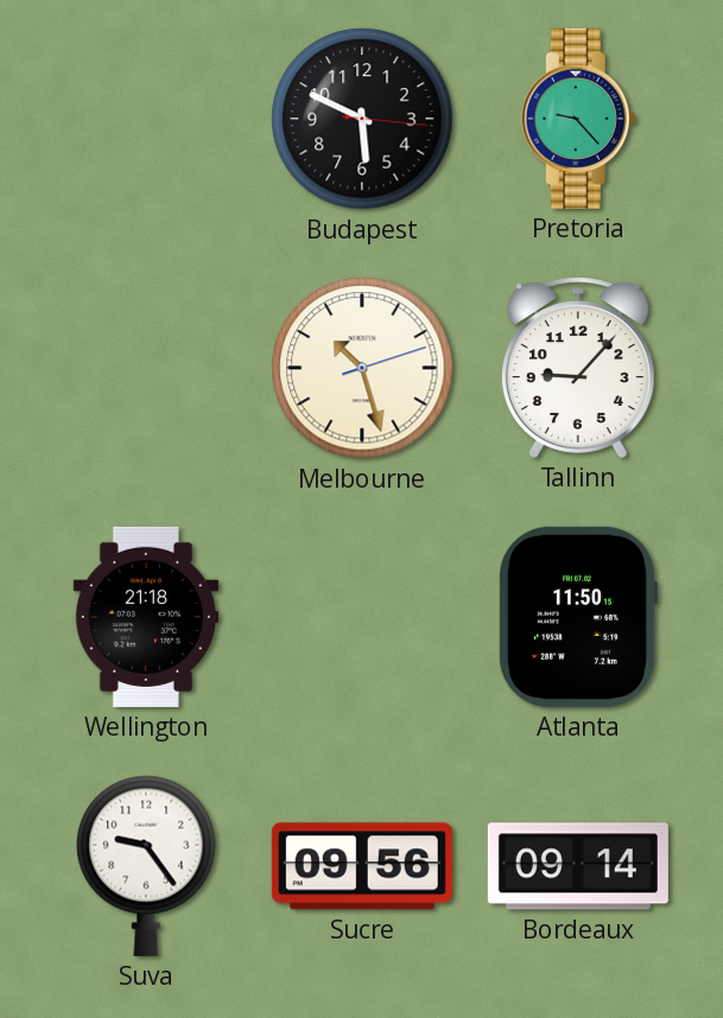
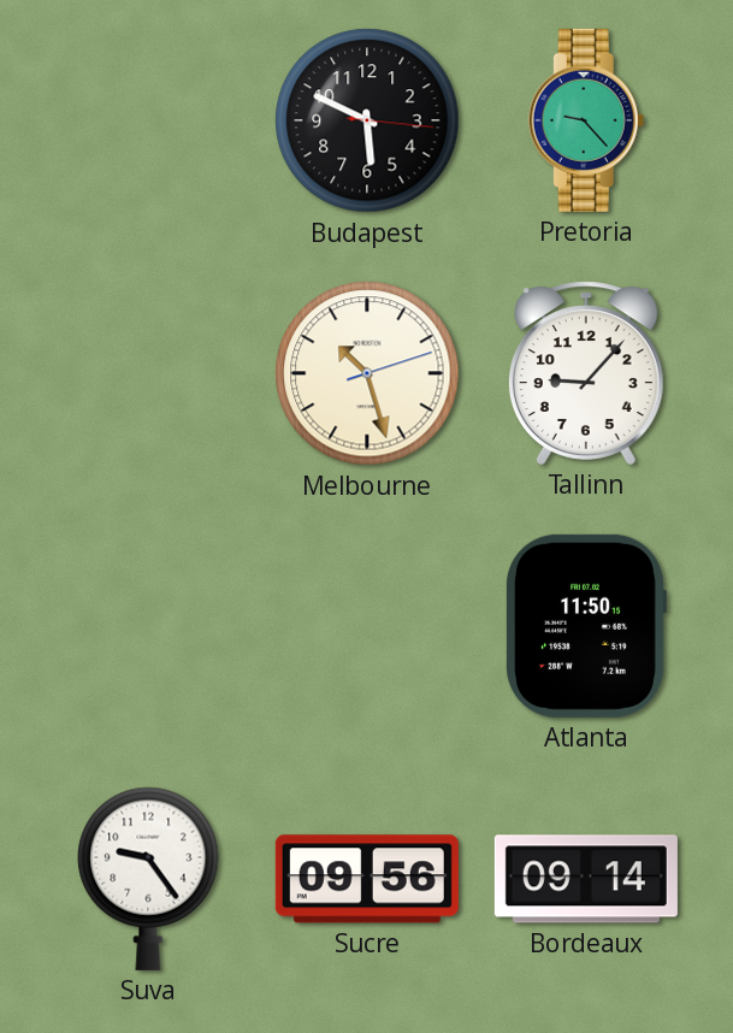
Wellington: 21:18 -> none (146, 617)
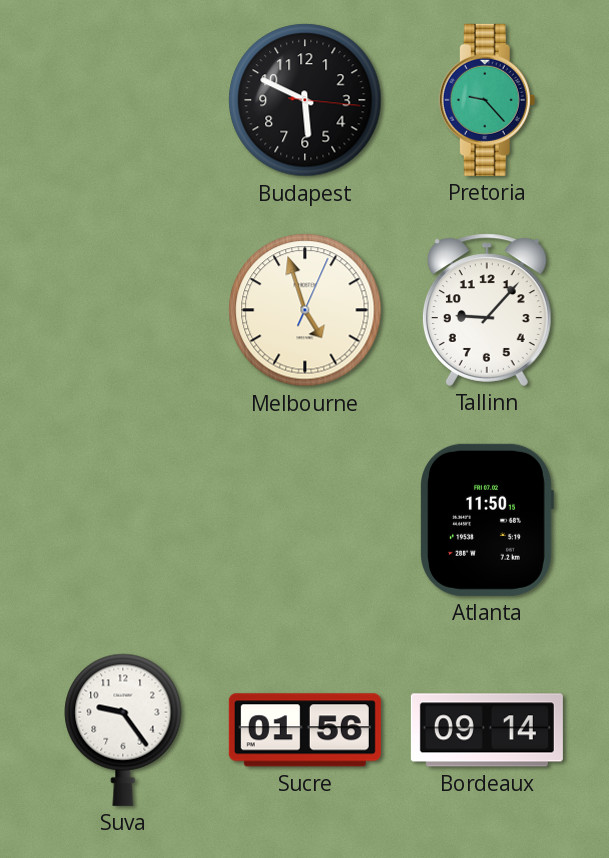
Melbourne: 10:27 -> 4:57 (305, 310)
Sucre: 09:56 -> 01:56 (305, 730)
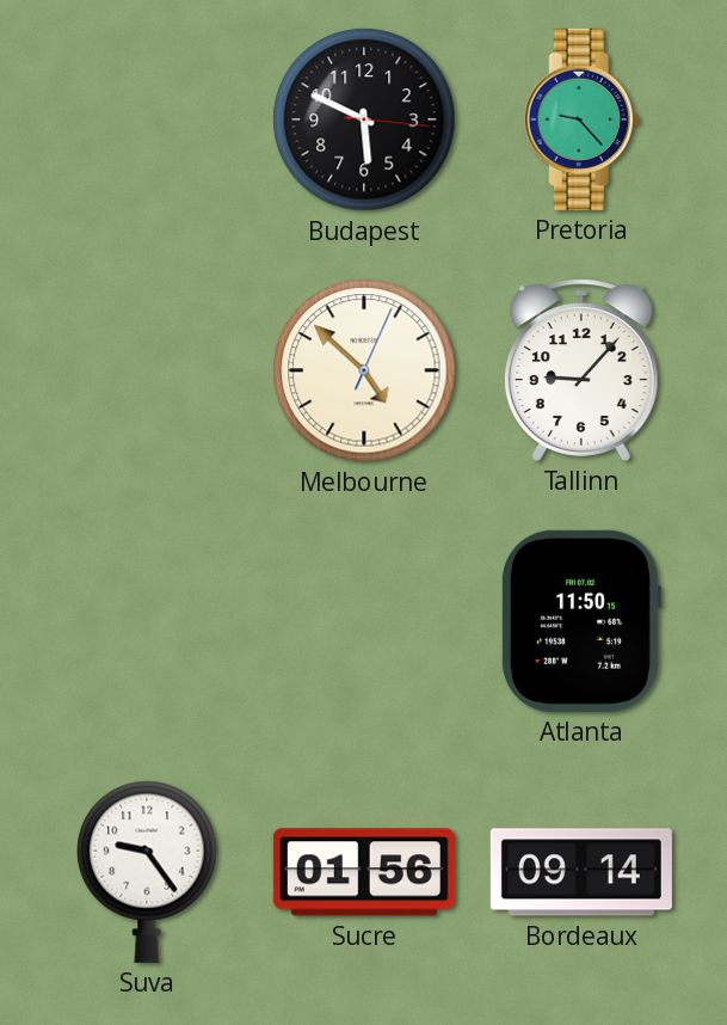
Melbourne: 4:57 -> 4:52 (364, 370)
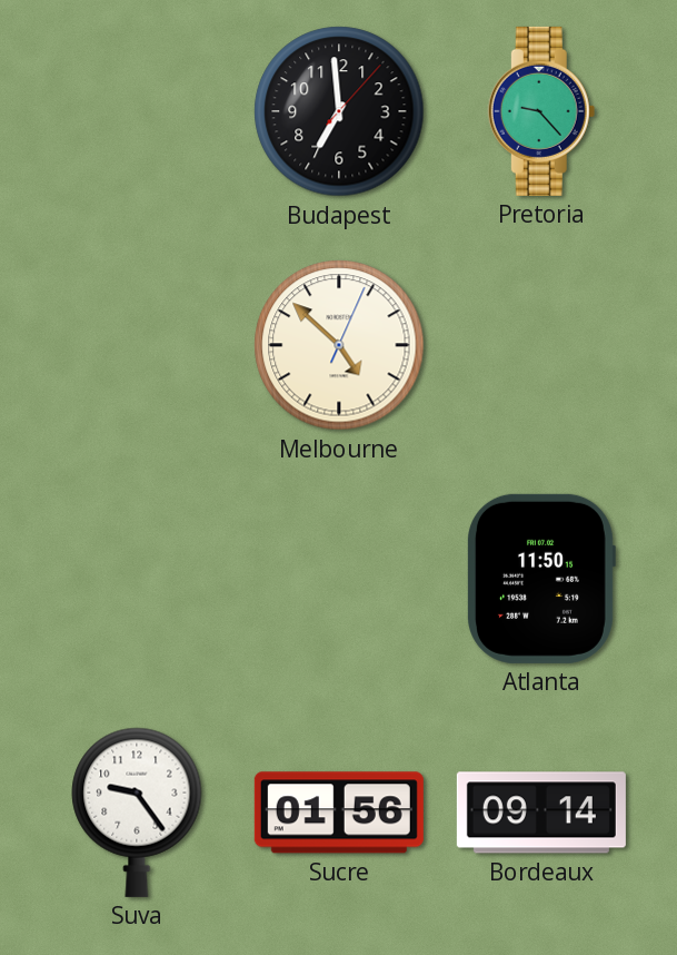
Budapest: 5:49 -> 6:59 (339, 111)
Tallinn: 9:07 -> none (581, 370)
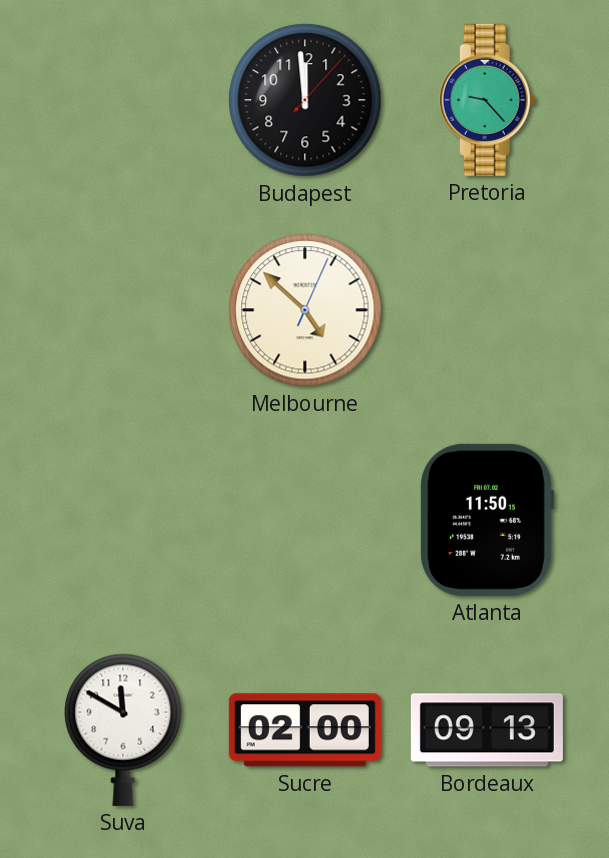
Budapest: 6:59 -> 11:59 (305, 100)
Suva: 9:24 -> 11:50 (123, 730)
Sucre: 01:56 -> 02:00 (305, 730)
Bordeaux: 09:14 -> 09:13 (487, 730)
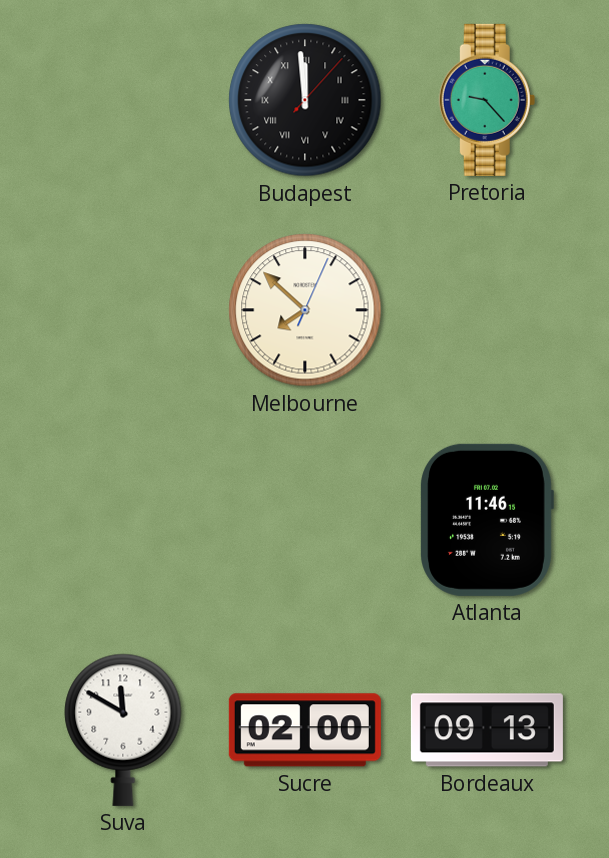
Budapest numerals: Arabic -> Roman (305, 100)
Melbourne: 4:52 -> 7:52 (305, 310)
Atlanta: 11:50 -> 11:46 (487, 520)
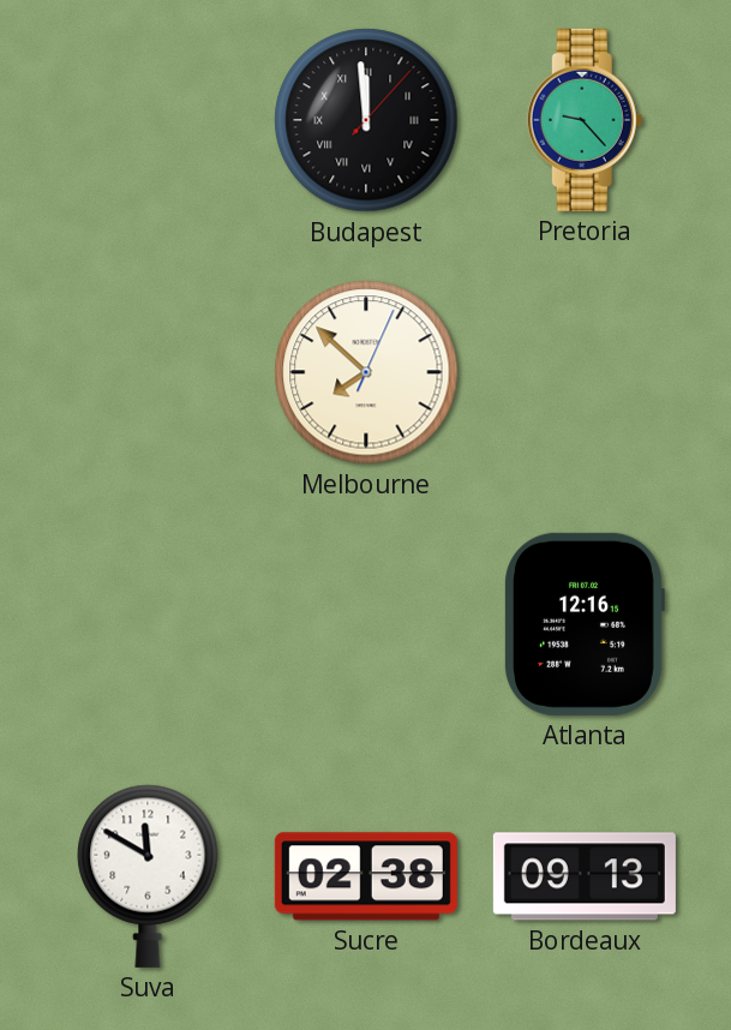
Atlanta: 11:46 -> 12:16 (585, 624)
Sucre: 02:00 -> 02:38 (366, 876)
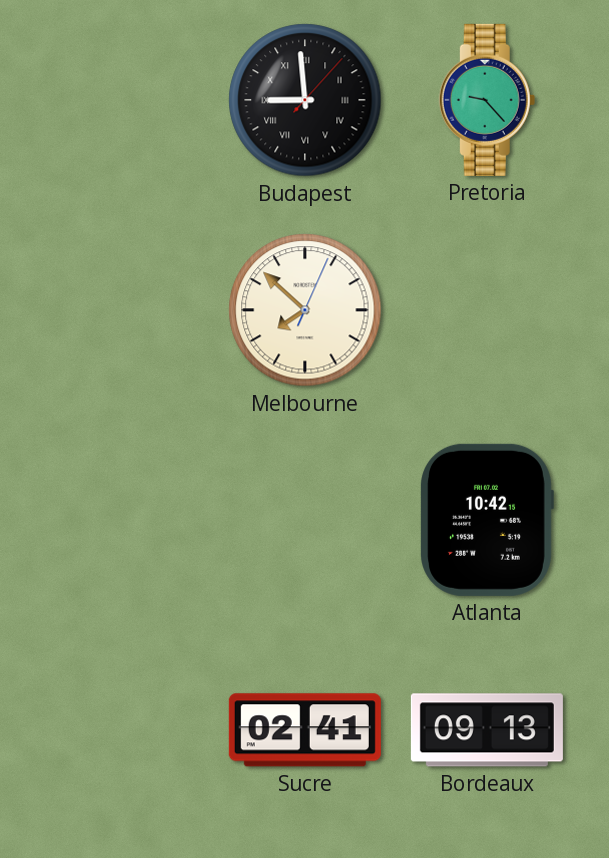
Budapest: 11:59 -> 8:59 (305, 100)
Atlanta: 12:16 -> 10:42 (487, 520)
Suva: 11:50 -> none (148, 876)
Sucre: 02:38 -> 02:41 (305, 730)
